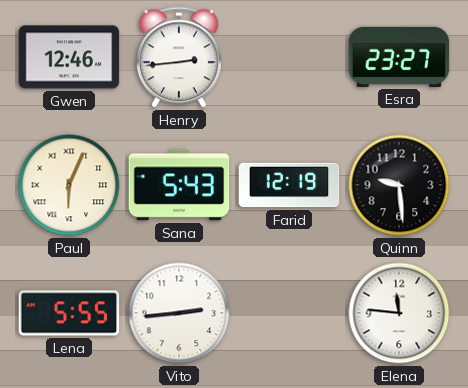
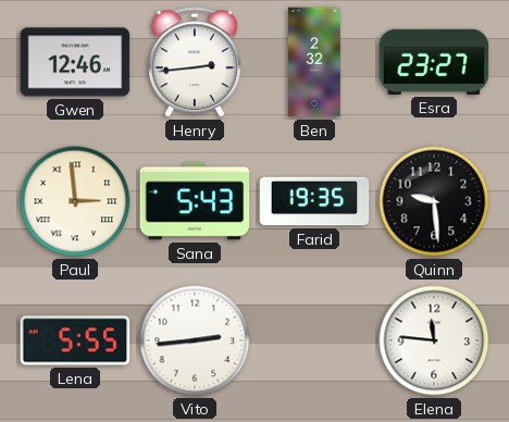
Ben: none -> 2:32 (314, 62)
Paul: 6:04 -> 2:59 (75, 201)
Farid: 12:19 -> 19:35 (314, 201)
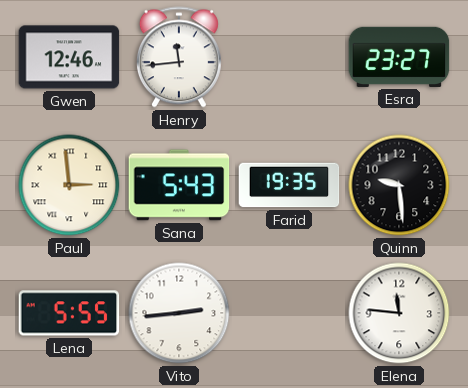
Henry: 2:44 -> 11:44 (179, 57)
Ben: 2:32 -> none (314, 62)
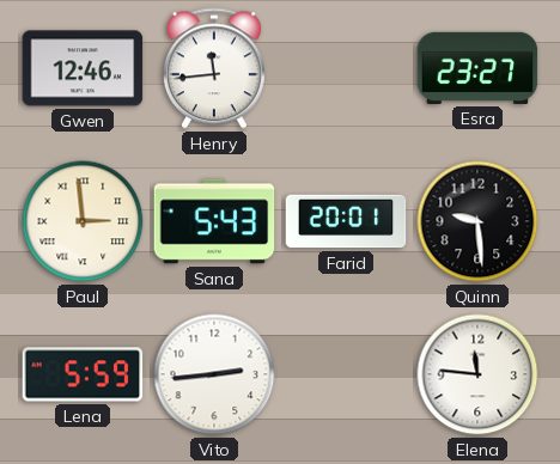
Farid: 19:35 -> 20:01 (346, 221)
Lena: 5:55 -> 5:59 (83, 374)
